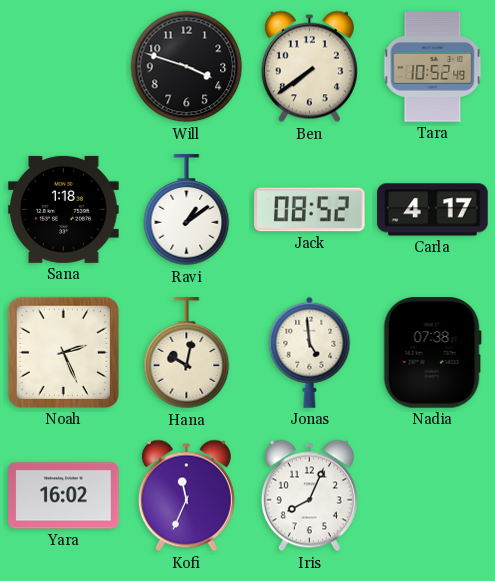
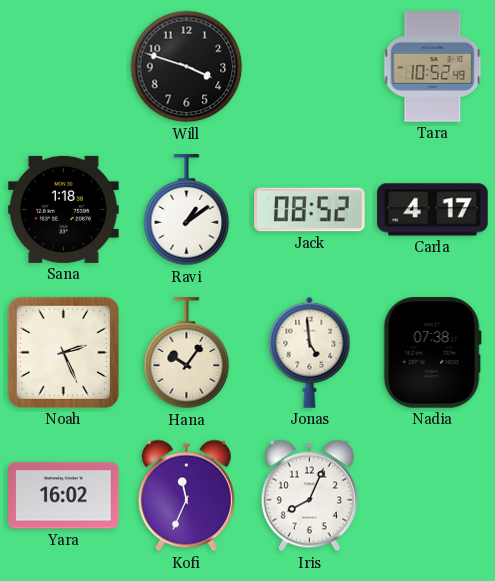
Ben: 7:39 -> none (309, 67)
Hana: 10:02 -> 10:06 (187, 353)
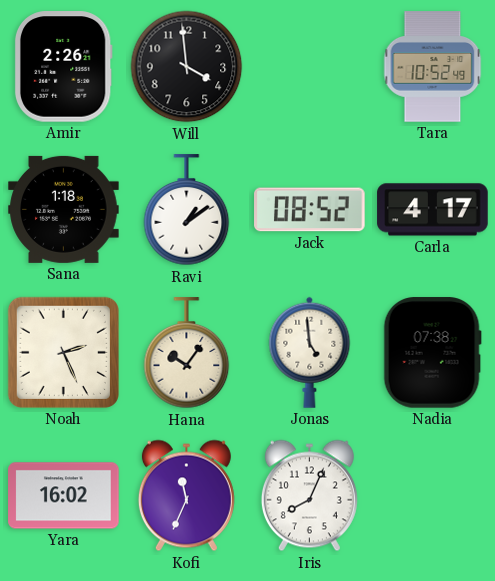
Amir: none -> 2:26 (63, 67)
Will: 3:48 -> 3:59 (187, 67)
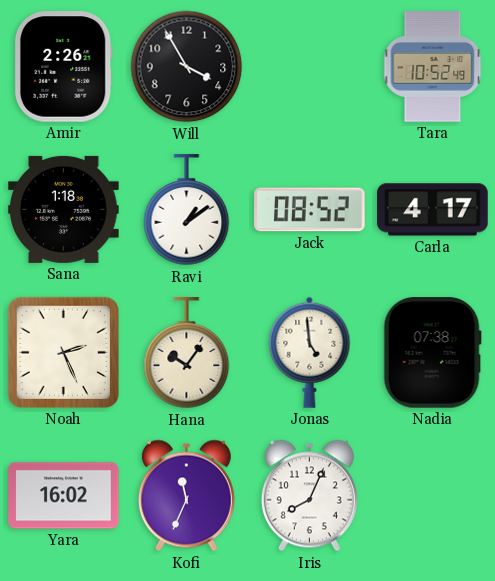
Will: 3:59 -> 3:55 (187, 67)
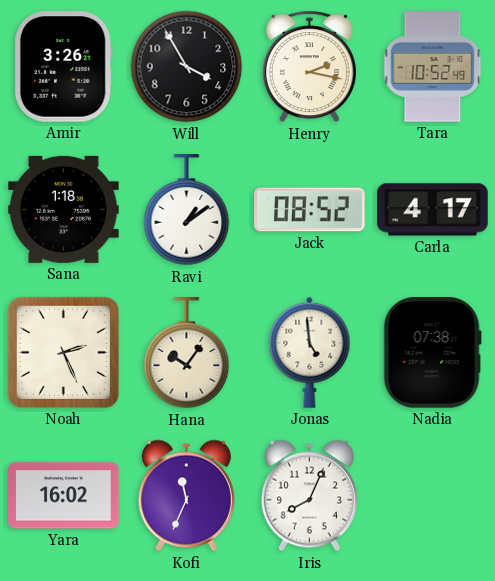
Amir: 2:26 -> 3:26 (63, 67)
Henry: none -> 2:17 (309, 67)
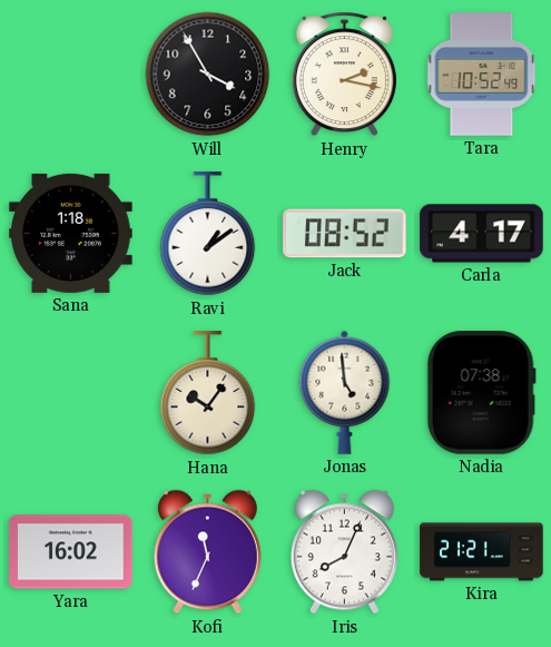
Amir: 3:26 -> none (63, 67)
Noah: 2:26 -> none (63, 352)
Kira: none -> 21:21 (482, 552)
